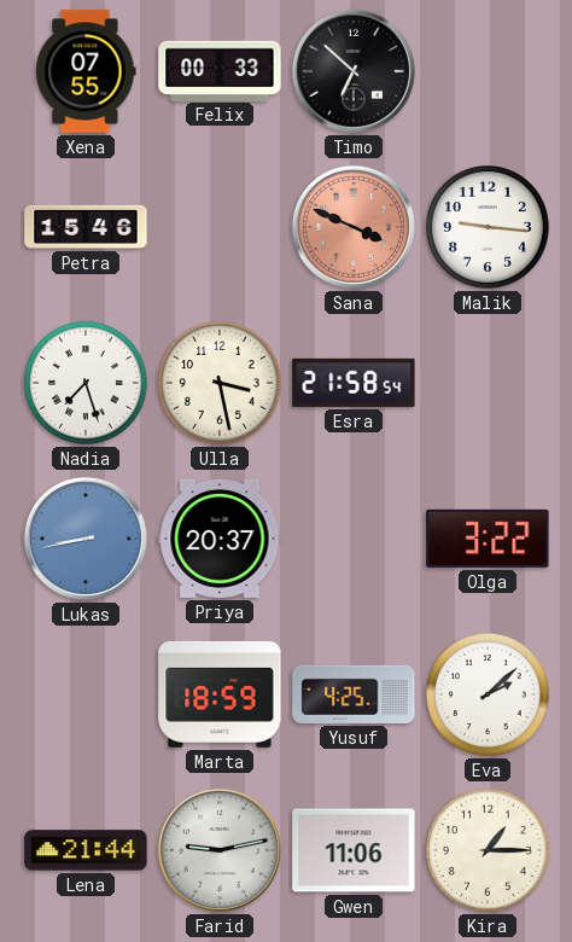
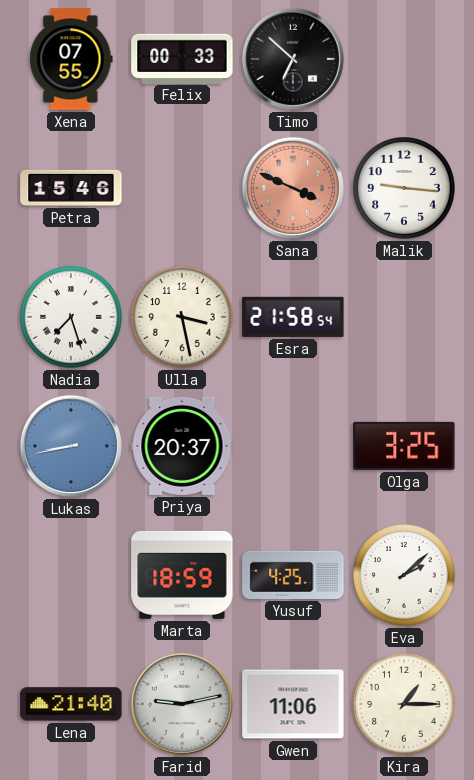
Olga: 3:22 -> 3:25 (404, 446)
Lena: 21:44 -> 21:40 (71, 704)
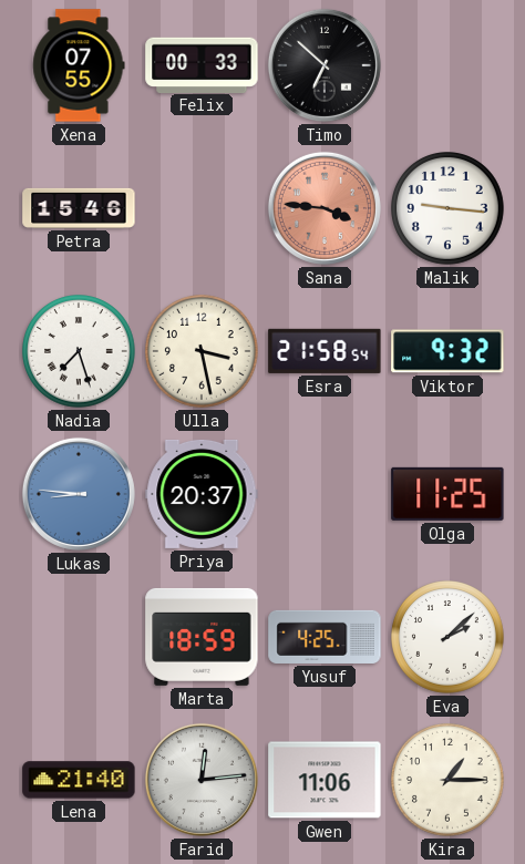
Sana: 3:49 -> 3:46 (325, 208)
Viktor: none -> 9:32 (447, 351)
Lukas: 8:43 -> 8:46 (79, 494)
Olga: 3:25 -> 11:25 (447, 494)
Farid: 9:13 -> 12:14 (202, 780)
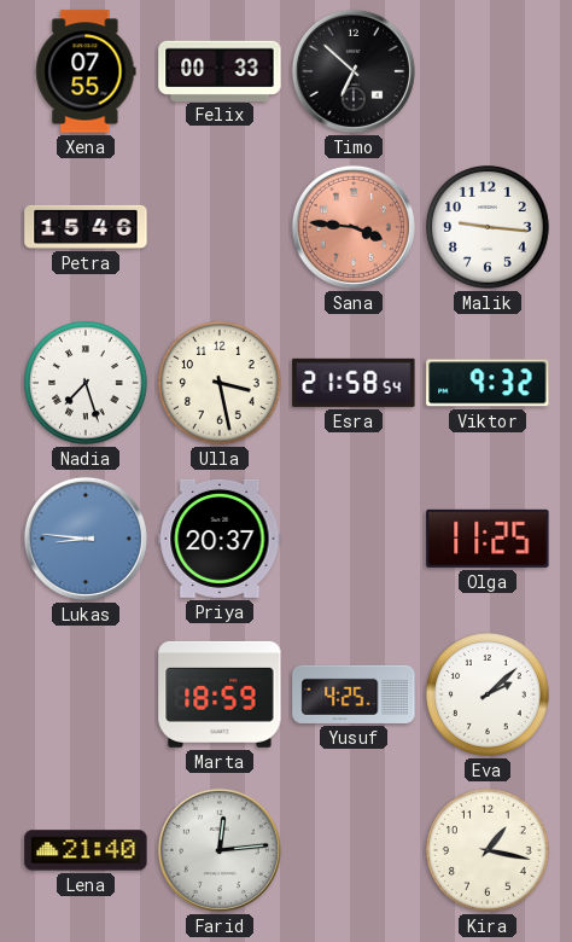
Gwen: 11:06 -> none (325, 780)
Kira: 1:15 -> 1:17 (489, 851)
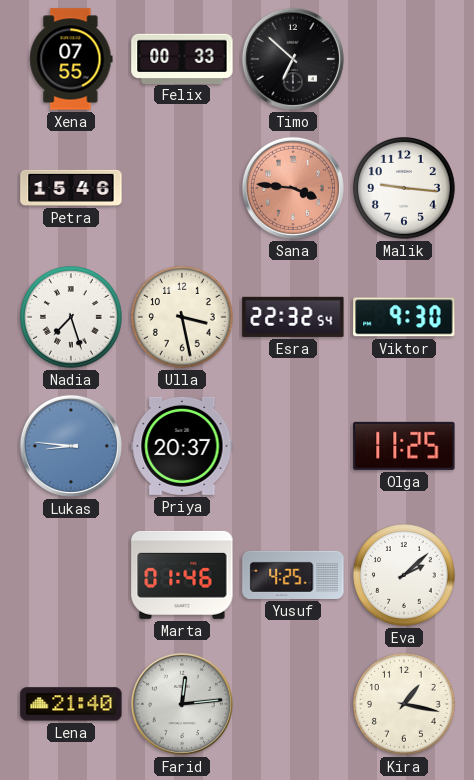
Esra: 21:58 -> 22:32 (293, 317)
Viktor: 9:32 -> 9:30 (404, 317)
Marta: 18:59 -> 01:46 (182, 575)
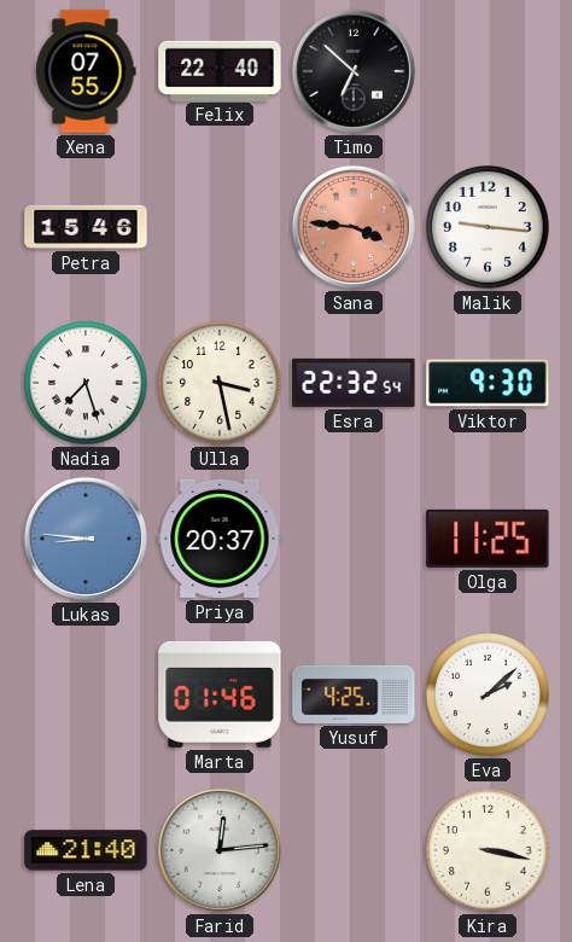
Felix: 00:33 -> 22:40 (220, 70)
Kira: 1:17 -> 3:17 (489, 851)
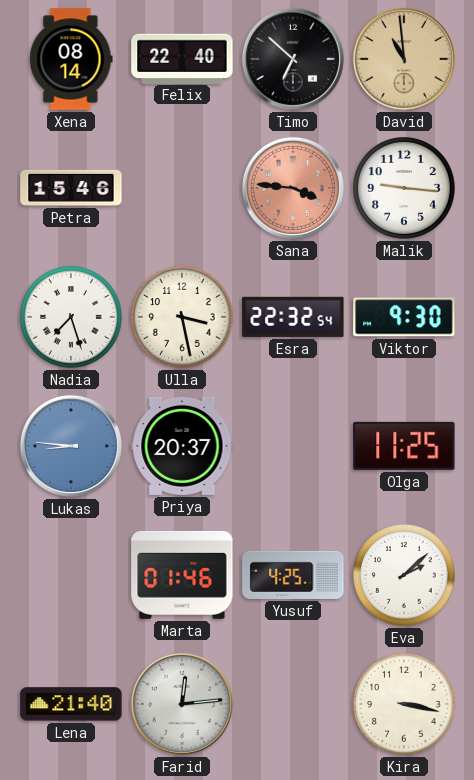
Xena: 07:55 -> 08:14 (71, 59)
David: none -> 10:59 (404, 59)
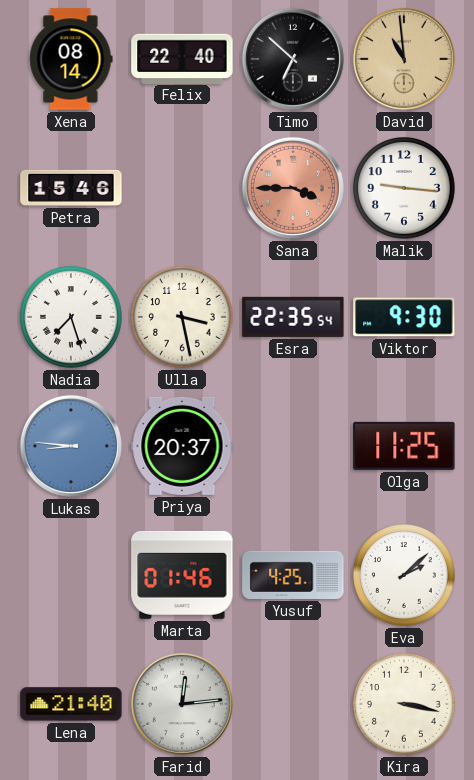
Sana: 3:46 -> 3:45 (293, 188)
Esra: 22:32 -> 22:35 (293, 317)
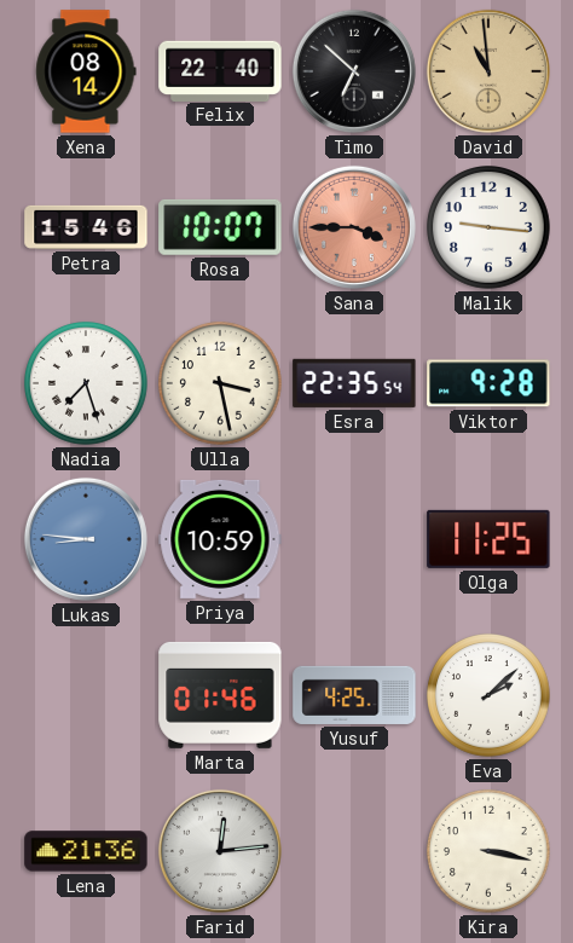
Rosa: none -> 10:07 (220, 227)
Viktor: 9:30 -> 9:28 (488, 383)
Priya: 20:37 -> 10:59 (220, 539)
Lena: 21:40 -> 21:36 (86, 851)
